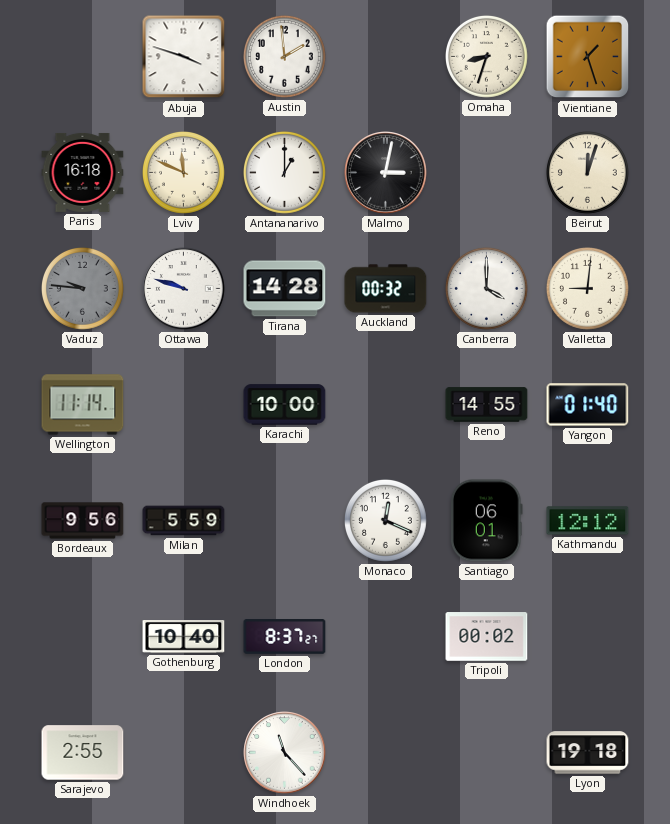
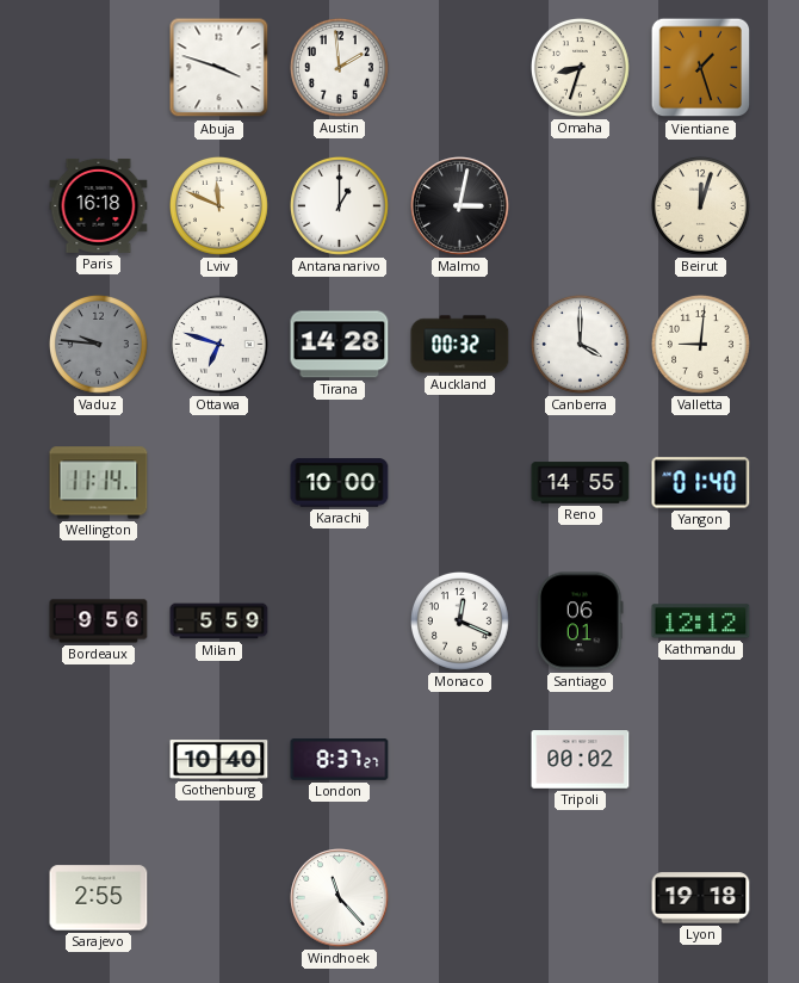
Ottawa: 9:48 -> 6:48 (219, 345)
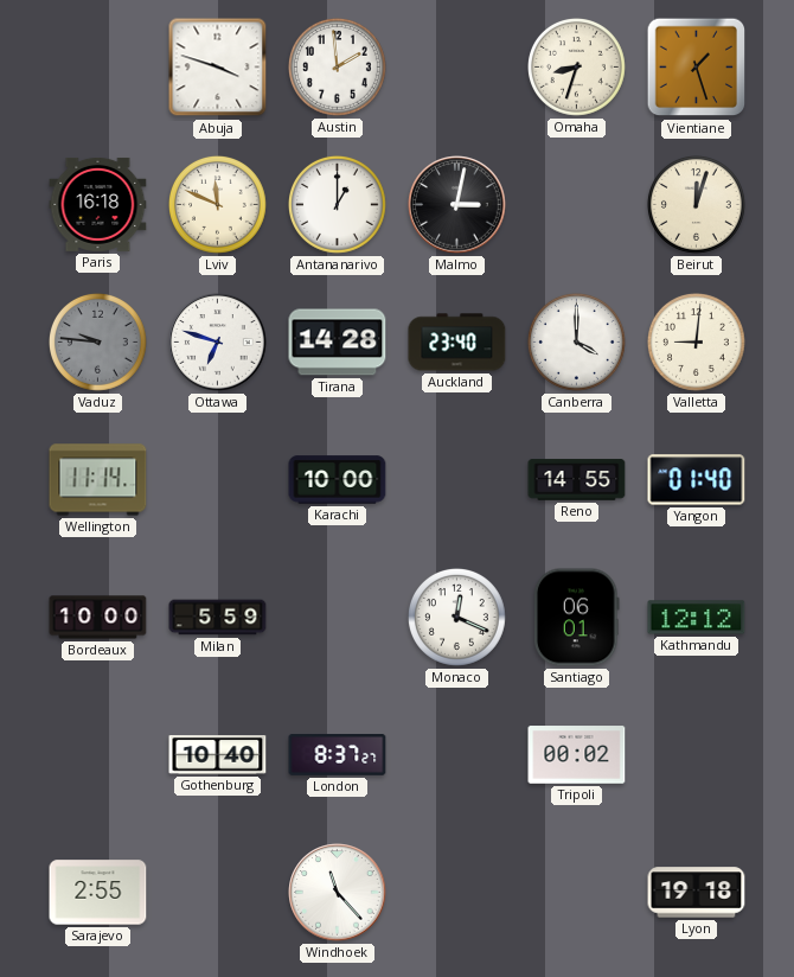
Auckland: 00:32 -> 23:40 (457, 343)
Bordeaux: 9:56 -> 10:00 (98, 618)
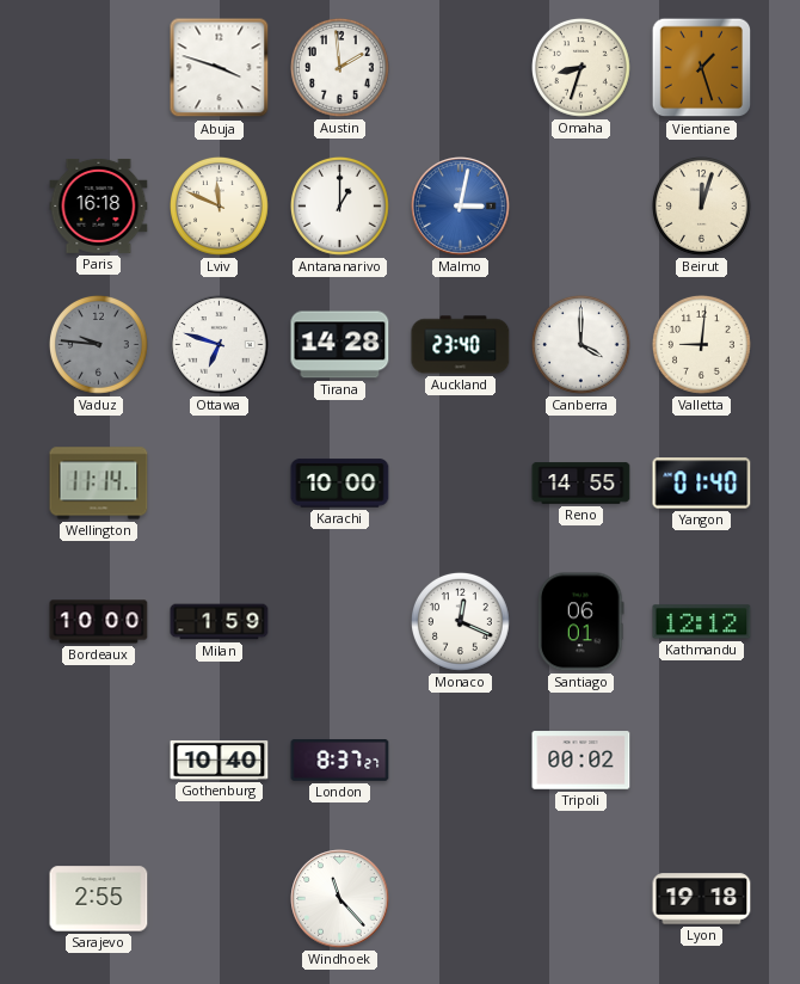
Malmo dial: black -> blue (461, 207)
Milan: 5:59 -> 1:59 (220, 622)
